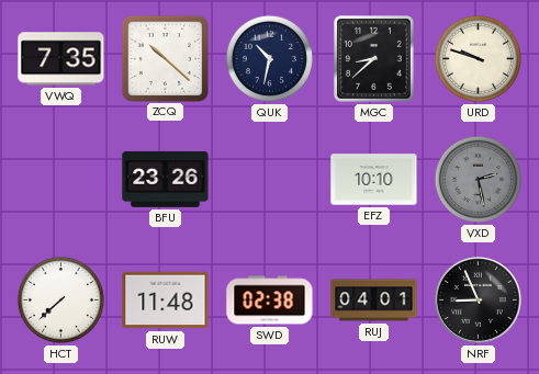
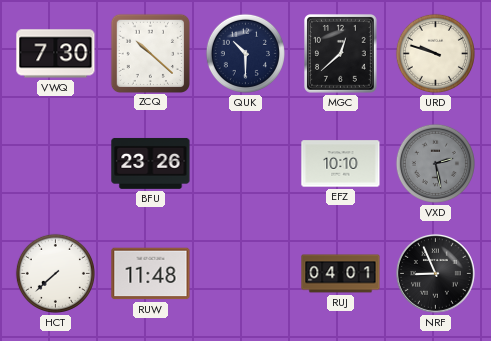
VWQ: 7:35 -> 7:30 (56, 54)
QUK: 10:32 -> 10:30 (245, 53)
MGC: 8:38 -> 12:38 (341, 54)
SWD: 02:38 -> none (270, 301)
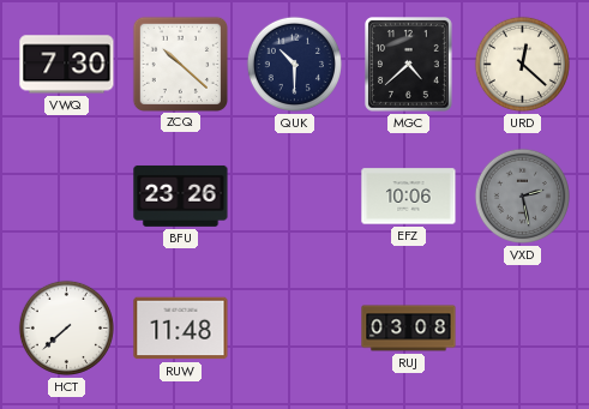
MGC: 12:38 -> 4:38 (409, 65)
URD: 9:48 -> 12:22 (522, 64)
EFZ: 10:10 -> 10:06 (409, 197)
RUJ: 04:01 -> 03:08 (409, 329)
NRF: 8:56 -> none (435, 273)
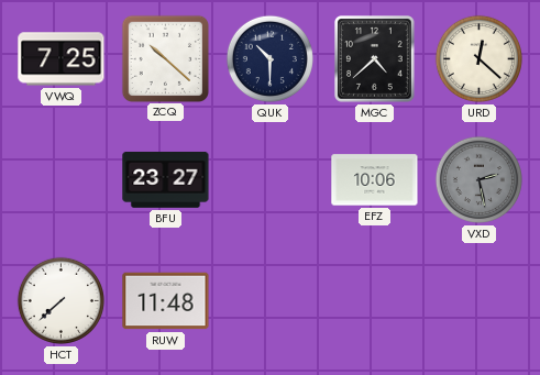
VWQ: 7:30 -> 7:25 (62, 59)
BFU: 23:26 -> 23:27 (166, 179)
RUJ: 03:08 -> none (409, 329)
